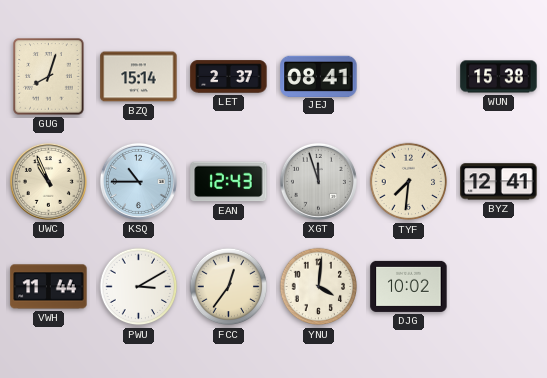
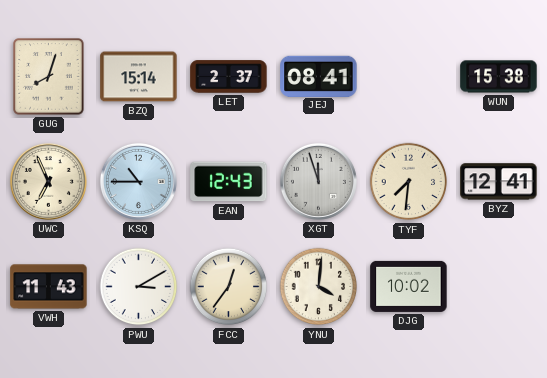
UWC: 10:56 -> 6:56 (48, 181)
VWH: 11:44 -> 11:43 (49, 287)
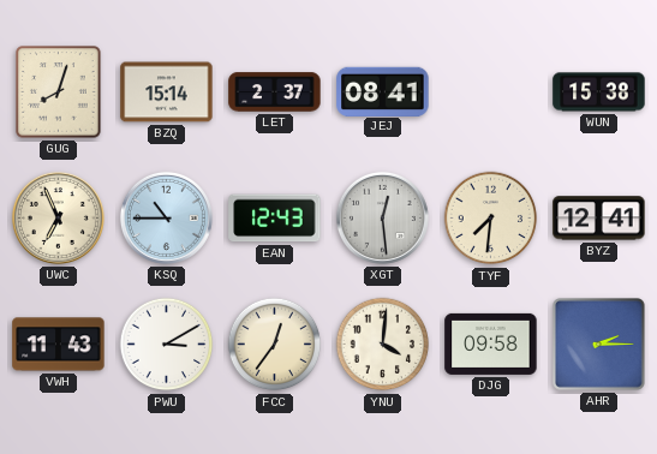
XGT: 11:57 -> 12:29 (382, 217)
DJG: 10:02 -> 09:58 (491, 344)
AHR: none -> 2:15 (599, 345)
